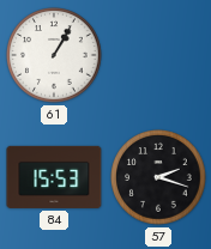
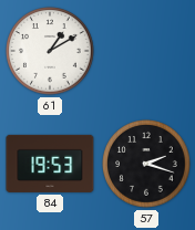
61: 1:05 -> 1:10 (50, 51)
84: 15:53 -> 19:53 (50, 164)
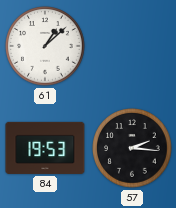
61: 1:10 -> 1:08 (45, 46)
57: 2:18 -> 2:16 (132, 148)
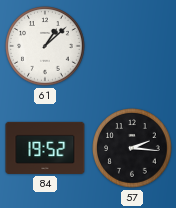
84: 19:53 -> 19:52 (45, 148)
